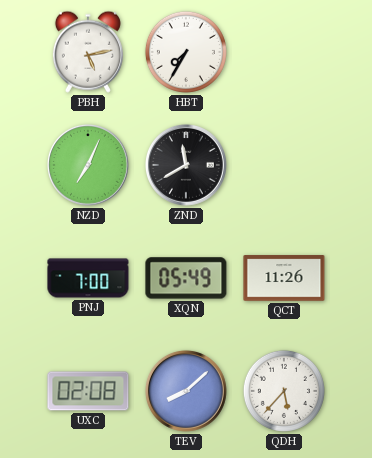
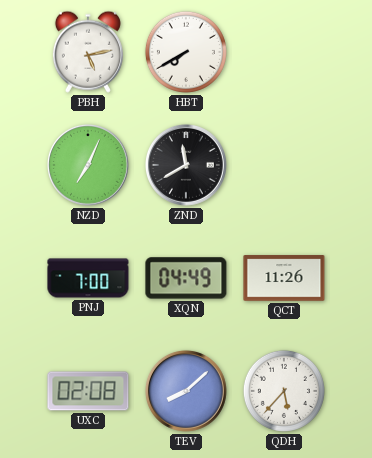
HBT: 7:35 -> 7:40 (186, 52)
XQN: 05:49 -> 04:49 (186, 278)
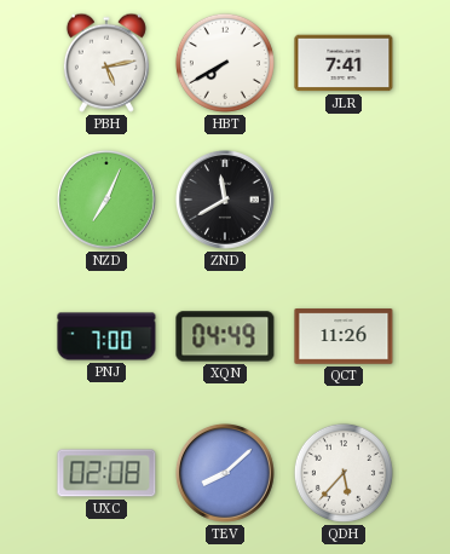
JLR: none -> 7:41 (344, 63)
